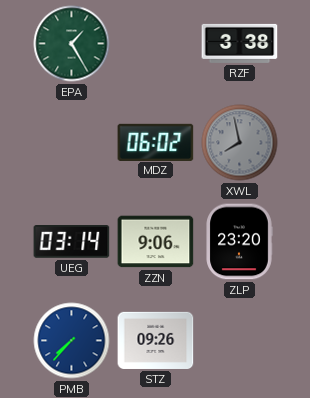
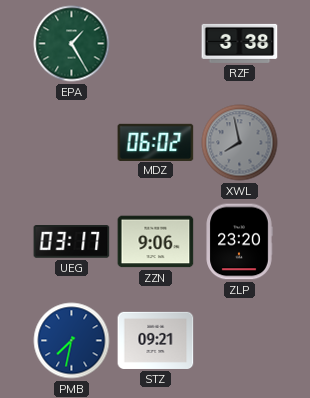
UEG: 03:14 -> 03:17 (72, 242)
PMB: 7:37 -> 7:32 (72, 341)
STZ: 09:26 -> 09:21 (156, 340)
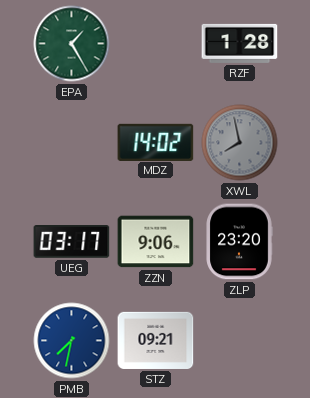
RZF: 3:38 -> 1:28 (240, 43)
MDZ: 06:02 -> 14:02 (156, 142)
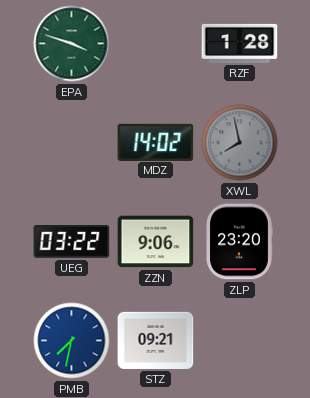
EPA: 1:25 -> 3:48 (72, 44)
UEG: 03:17 -> 03:22 (72, 242)
